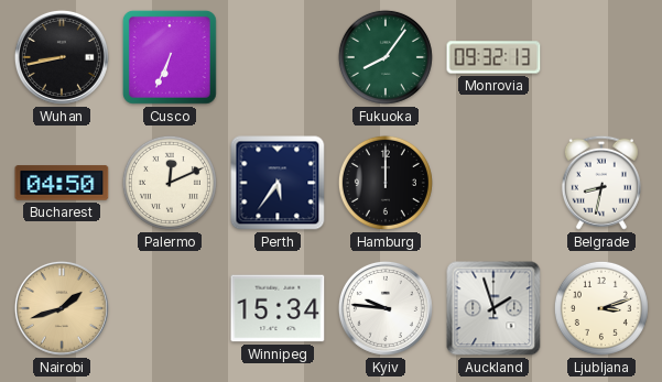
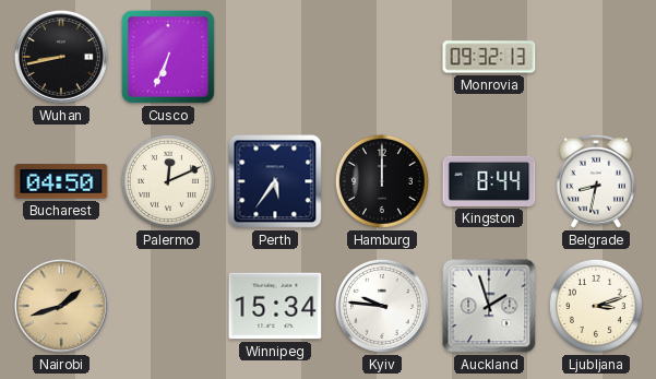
Fukuoka: 8:06 -> none (386, 57)
Kingston: none -> 8:44 (489, 181)
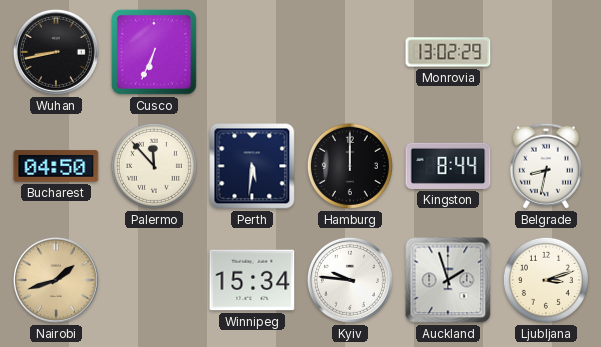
Monrovia: 09:32 -> 13:02 (448, 52)
Palermo: 12:11 -> 11:53 (154, 166)
Perth: 5:36 -> 5:31 (252, 166)
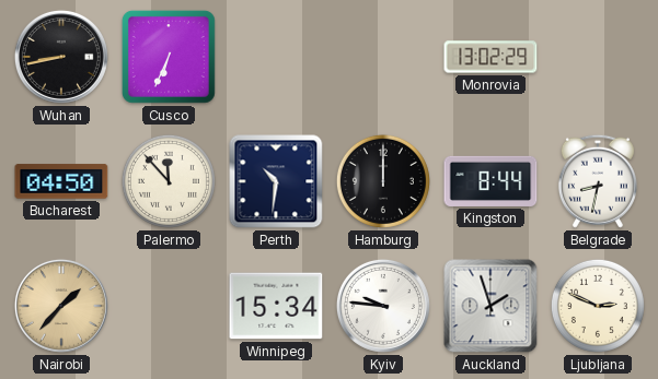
Perth: 5:31 -> 10:31 (276, 181)
Nairobi: 1:42 -> 1:37 (61, 306)
Ljubljana: 3:12 -> 2:49 (598, 306)
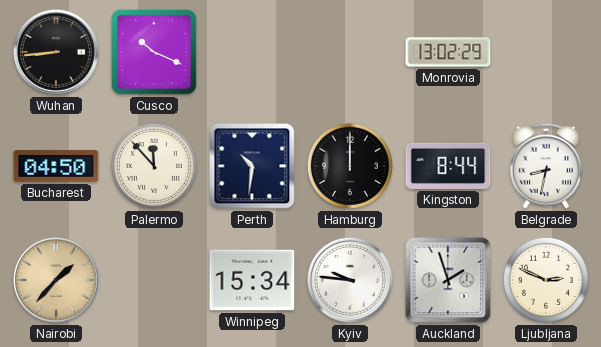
Wuhan: 8:43 -> 8:44 (56, 52)
Cusco: 6:34 -> 10:19 (154, 52)
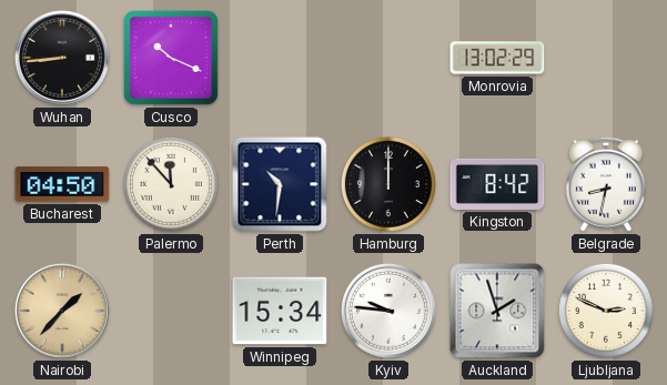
Kingston: 8:44 -> 8:42 (497, 184)
